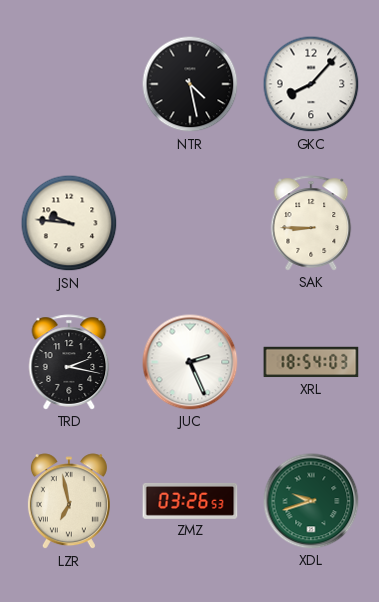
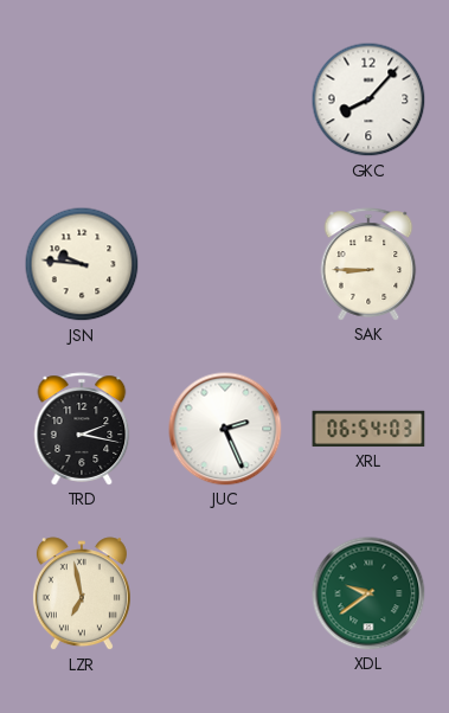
NTR: 4:28 -> none (190, 84)
XRL: 18:54 -> 06:54 (368, 429)
ZMZ: 03:26 -> none (190, 501)
XDL: 9:42 -> 9:39 (368, 593)
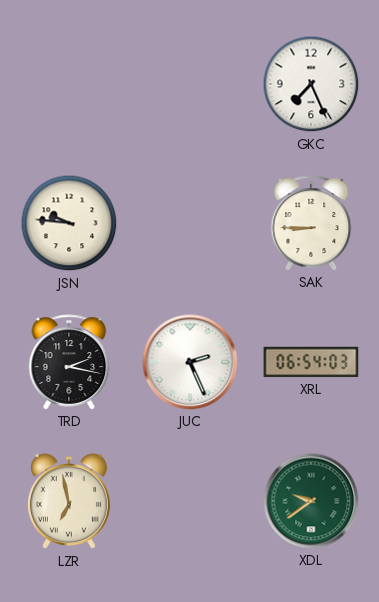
GKC: 8:07 -> 7:26 (311, 84)
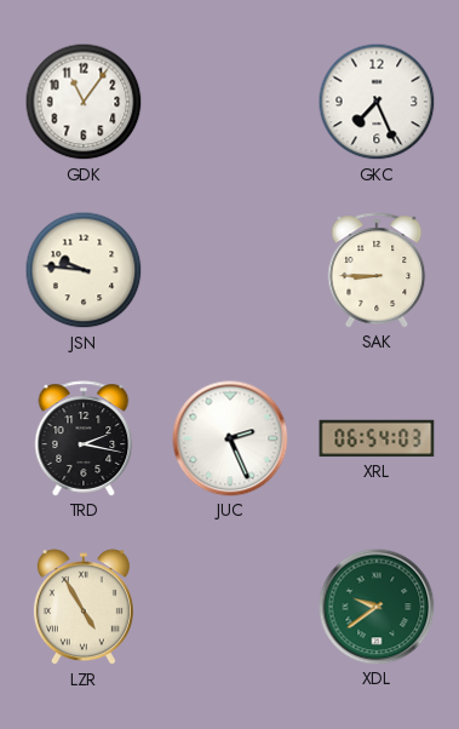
GDK: none -> 11:06 (84, 102)
LZR: 6:58 -> 4:55 (84, 608)
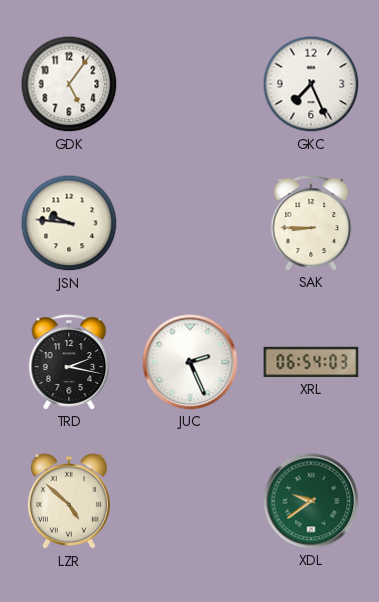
GDK: 11:06 -> 5:06 (69, 84)
LZR: 4:55 -> 4:52 (69, 502)
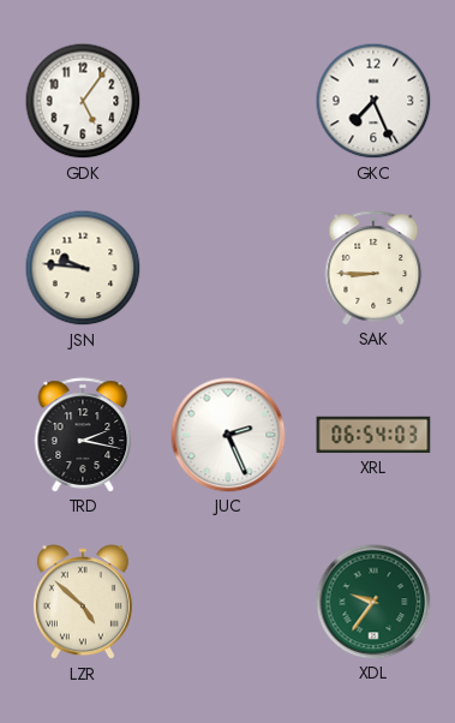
XDL: 9:39 -> 9:36 (373, 602)
